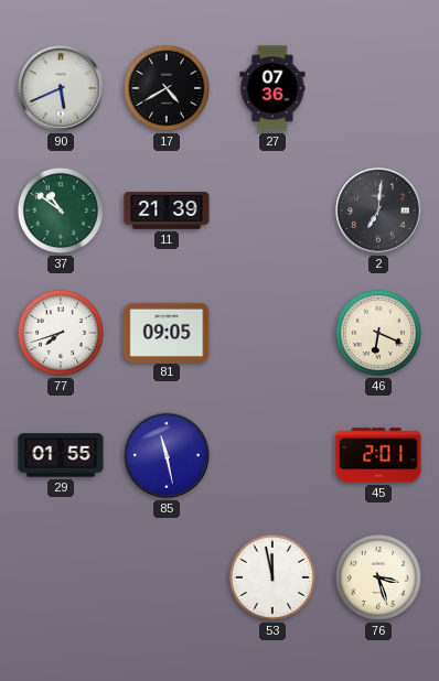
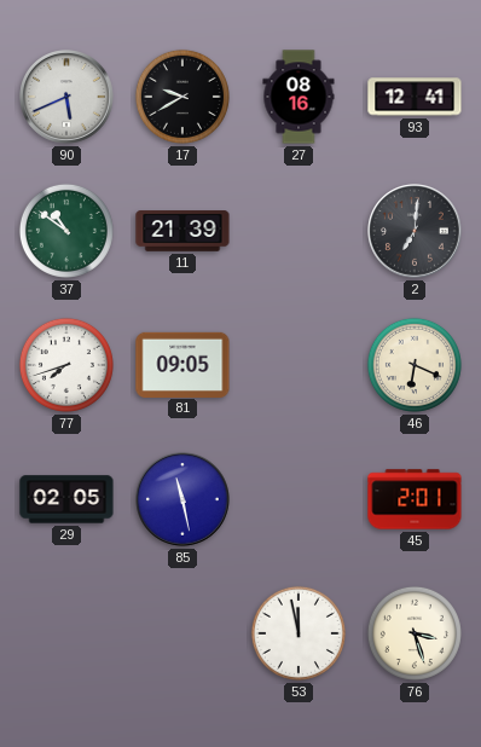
17: 4:40 -> 9:40 (182, 97)
27: 07:36 -> 08:16 (299, 97)
93: none -> 12:41 (415, 97)
29: 01:55 -> 02:05 (66, 499)
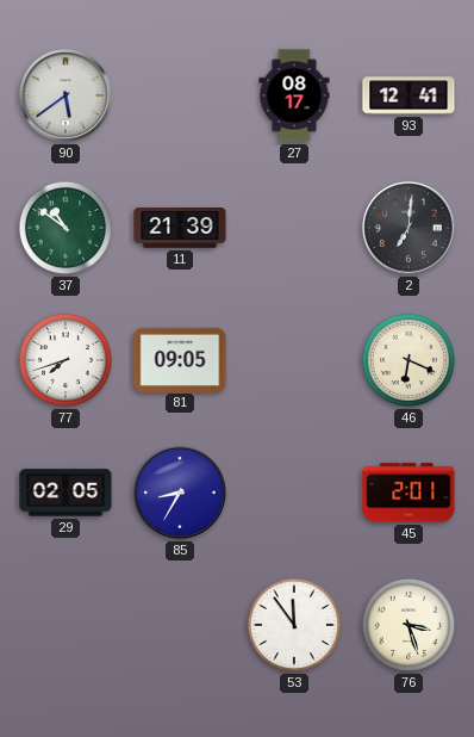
90: 5:41 -> 5:39 (66, 95)
17: 9:40 -> none (182, 97)
27: 08:16 -> 08:17 (294, 95)
85: 11:28 -> 8:35 (180, 493)
53: 11:58 -> 11:54 (294, 625)
